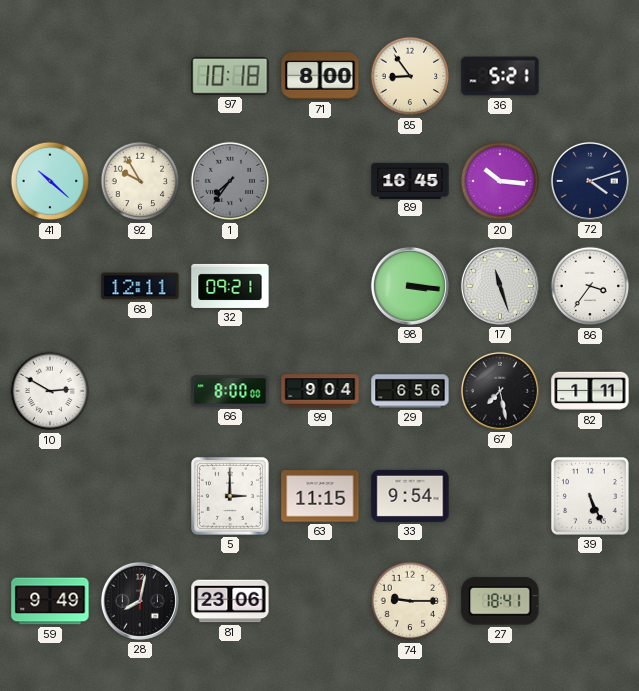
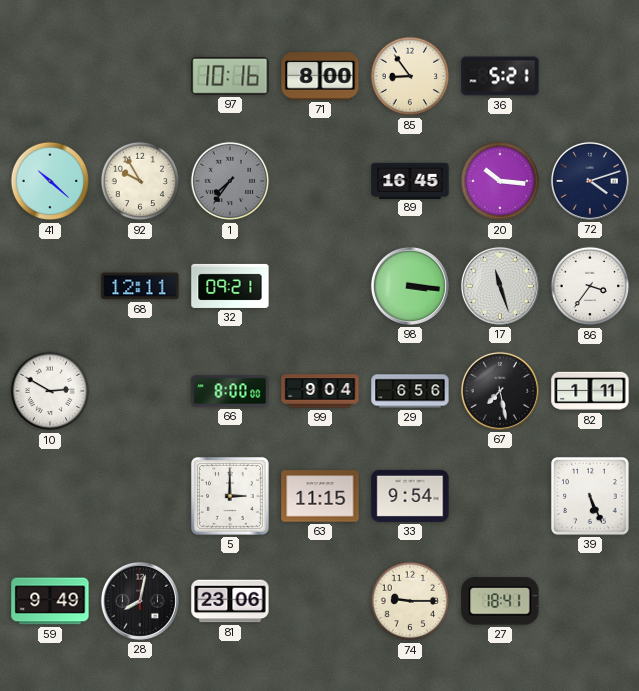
97: 10:18 -> 10:16 (230, 76)
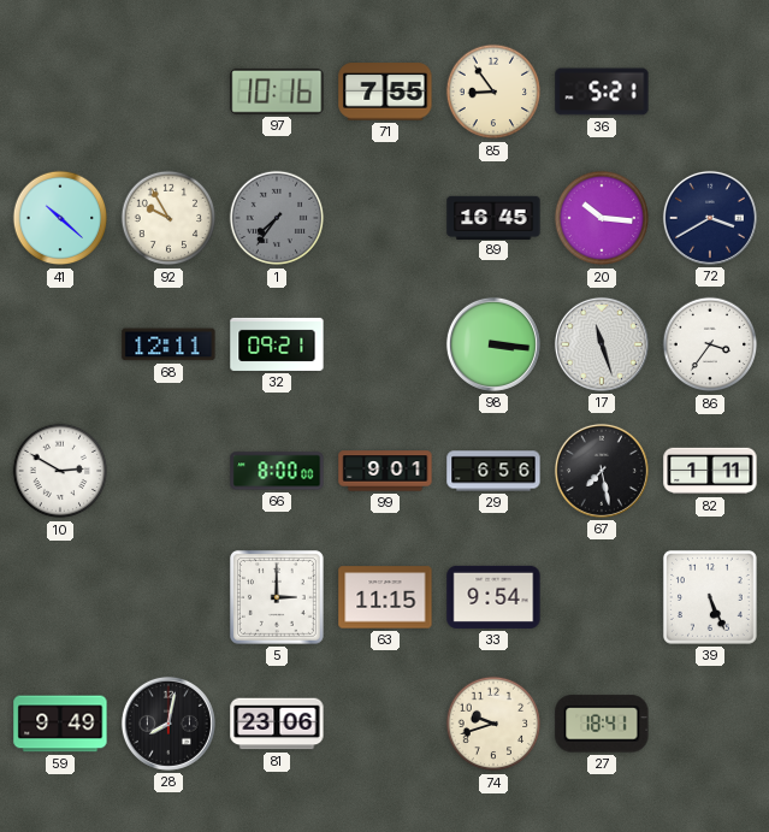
71: 8:00 -> 7:55 (385, 92)
72: 4:12 -> 3:40 (710, 218)
99: 9:04 -> 9:01 (385, 471)
74: 9:15 -> 9:42 (493, 724)
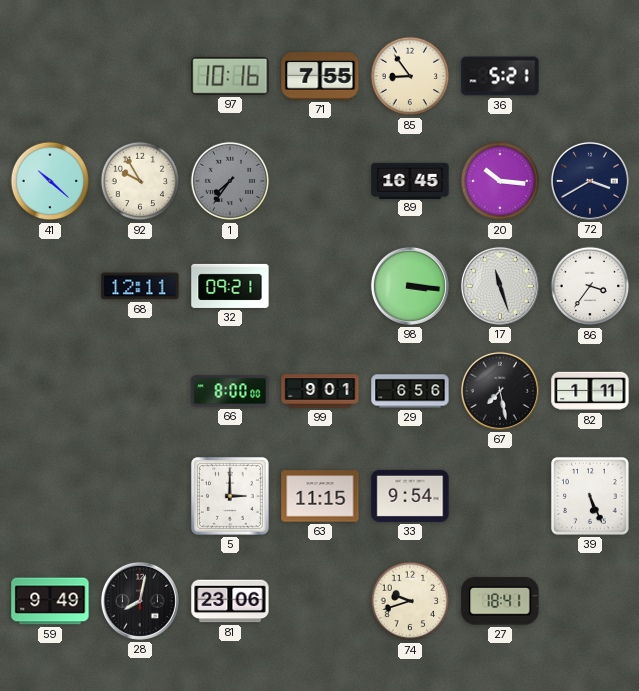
10: 2:50 -> none (60, 471)
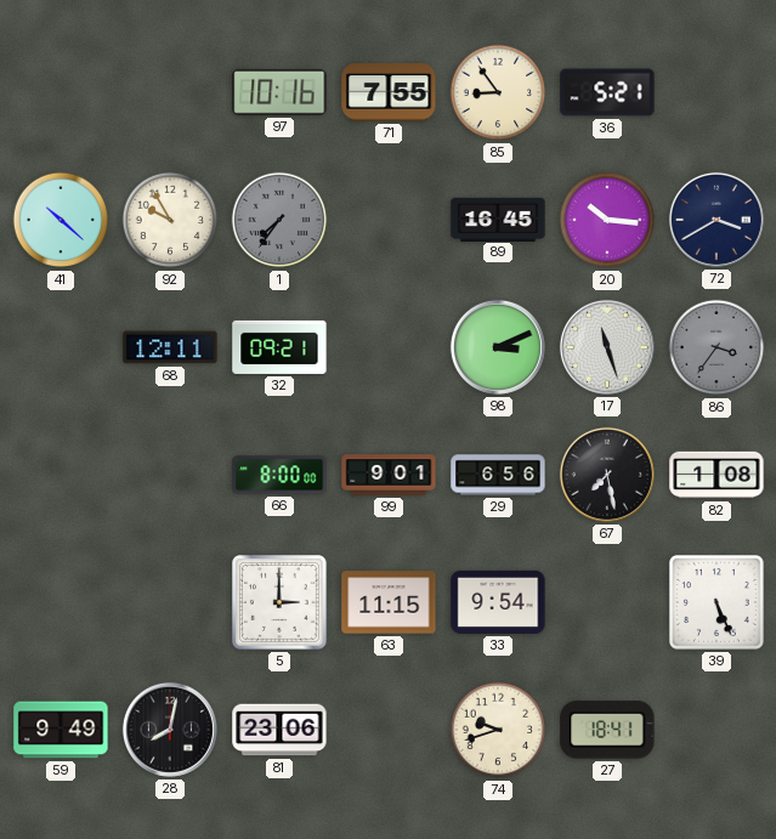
98: 3:16 -> 3:11 (498, 347)
86 dial: white -> grey (716, 347)
82: 1:11 -> 1:08 (716, 475)
